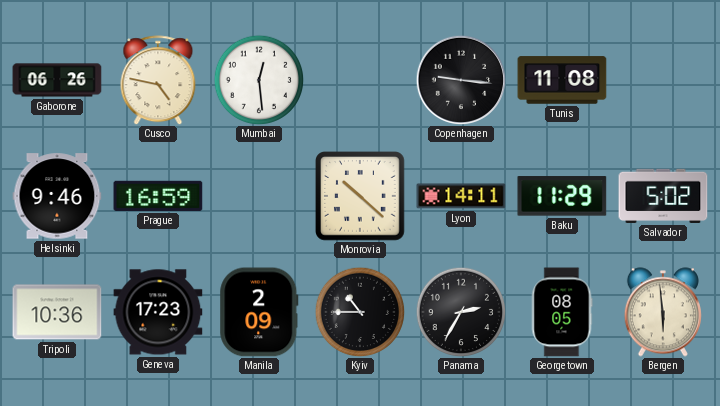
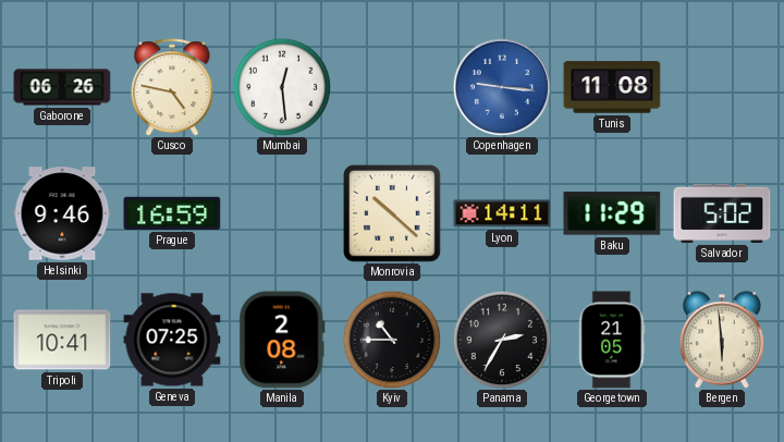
Copenhagen dial: black -> blue (502, 87)
Tripoli: 10:36 -> 10:41 (62, 340)
Geneva: 17:23 -> 07:25 (172, 340)
Manila: 2:09 -> 2:08 (282, 340)
Georgetown: 08:05 -> 21:05 (612, 340)
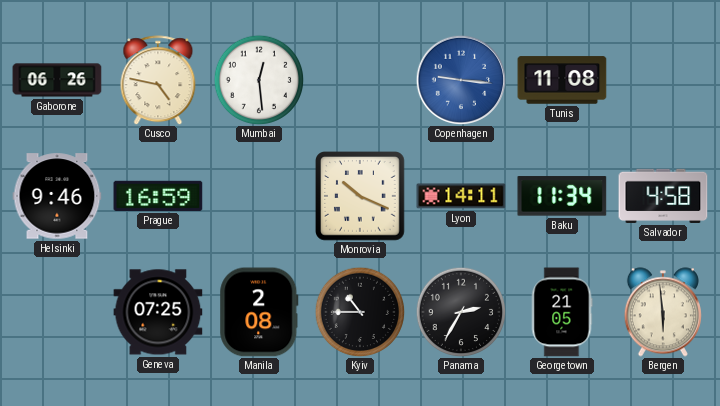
Monrovia: 10:22 -> 10:19 (361, 197)
Baku: 11:29 -> 11:34 (562, 196)
Salvador: 5:02 -> 4:58 (663, 196)
Tripoli: 10:41 -> none (62, 340)
